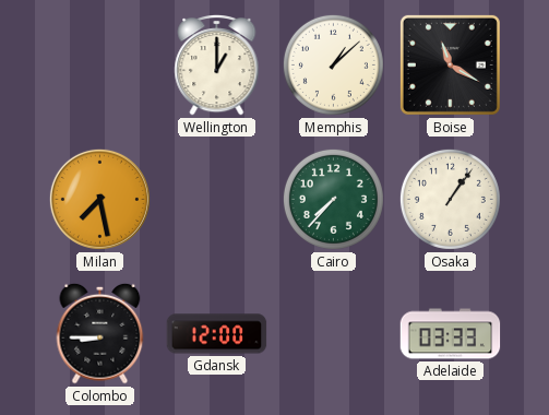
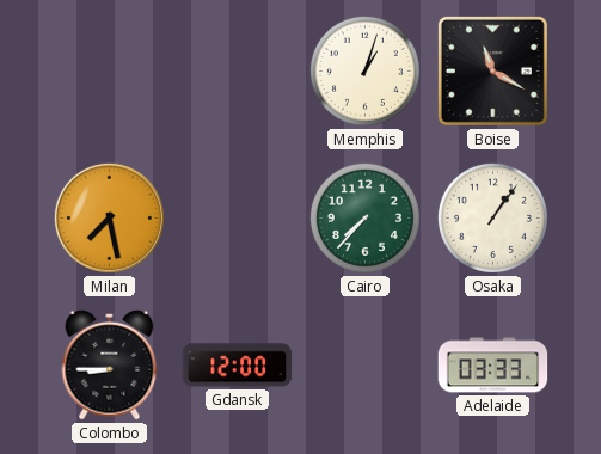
Wellington: 1:00 -> none (217, 66)
Memphis: 1:08 -> 1:03 (364, 70)
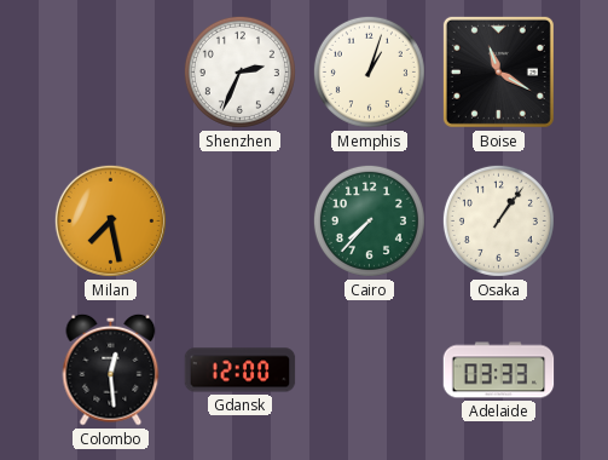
Shenzhen: none -> 2:34 (239, 71)
Colombo: 8:45 -> 12:29 (111, 369)
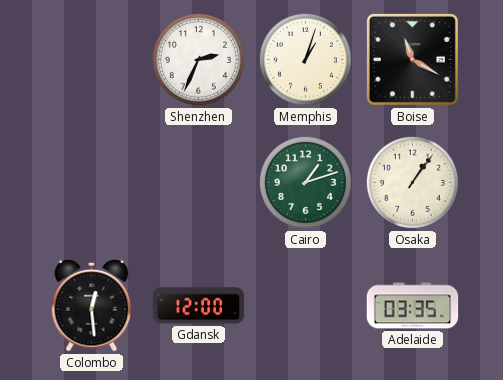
Milan: 7:28 -> none (110, 220)
Cairo: 7:37 -> 1:12 (305, 182)
Adelaide: 03:33 -> 03:35 (413, 306)
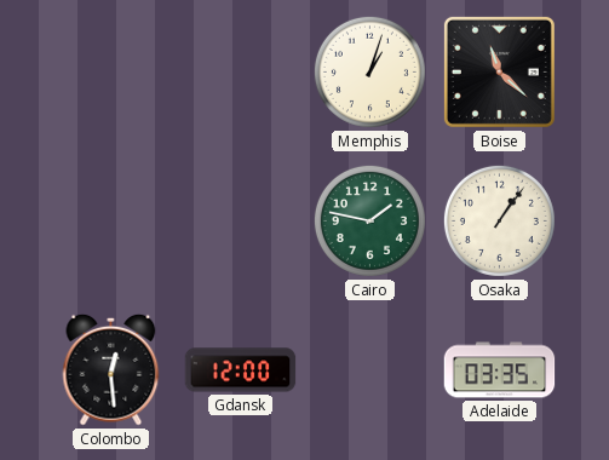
Shenzhen: 2:34 -> none (198, 59)
Boise: 11:20 -> 11:22 (499, 71)
Cairo: 1:12 -> 1:47 (369, 220)
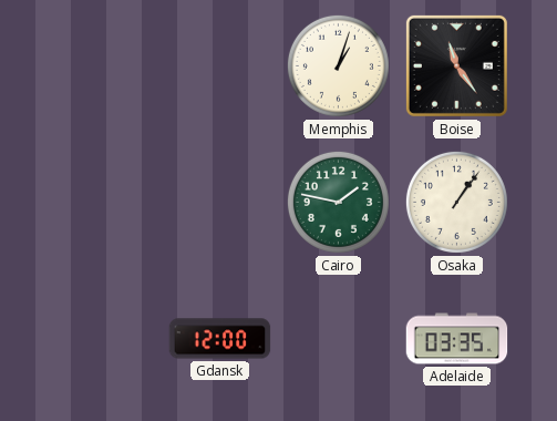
Boise: 11:22 -> 11:24 (456, 65)
Colombo: 12:29 -> none (111, 369)
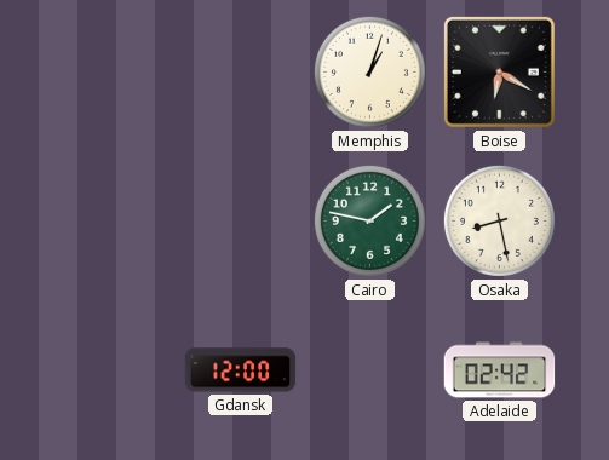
Boise: 11:24 -> 6:20 (499, 71)
Osaka: 1:06 -> 8:28 (499, 220)
Adelaide: 03:35 -> 02:42 (500, 370)
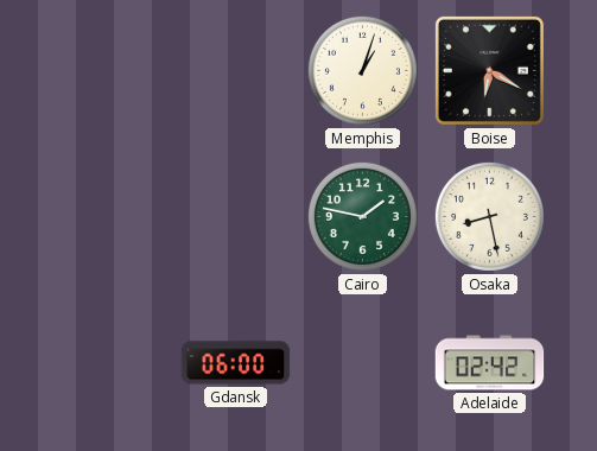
Gdansk: 12:00 -> 06:00 (236, 363)
